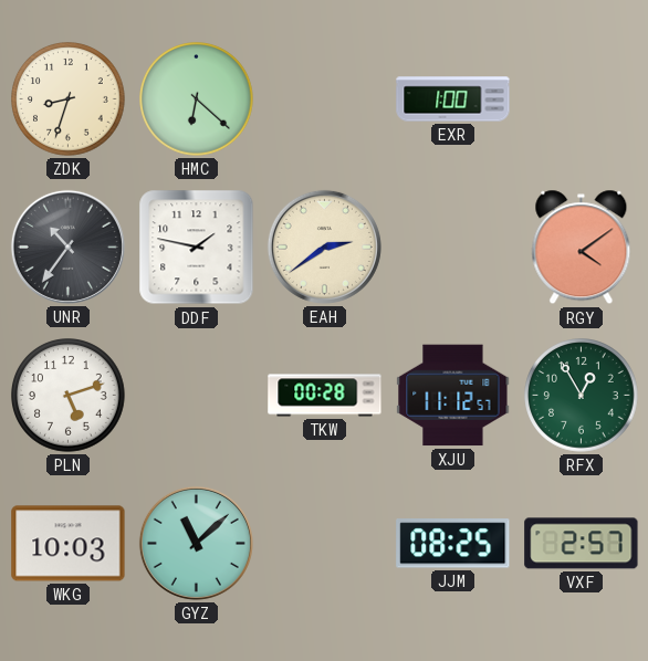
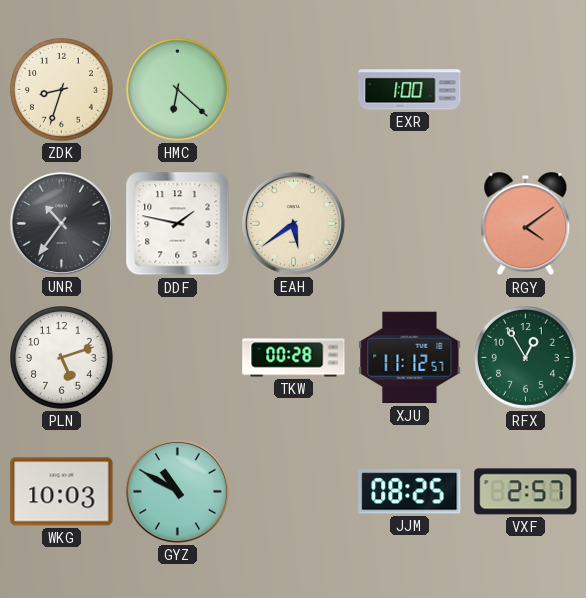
EAH: 2:39 -> 5:39 (293, 223)
GYZ: 11:08 -> 10:50 (177, 491)
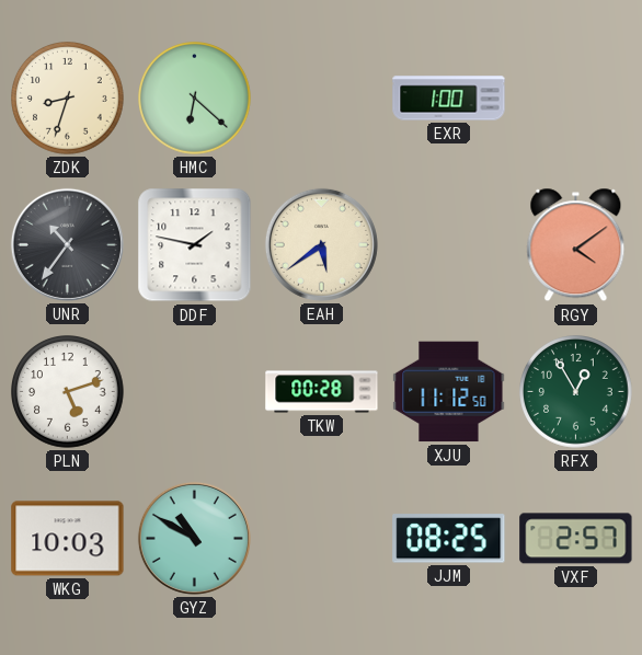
XJU: 11:12:57 -> 11:12:50 (449, 392)
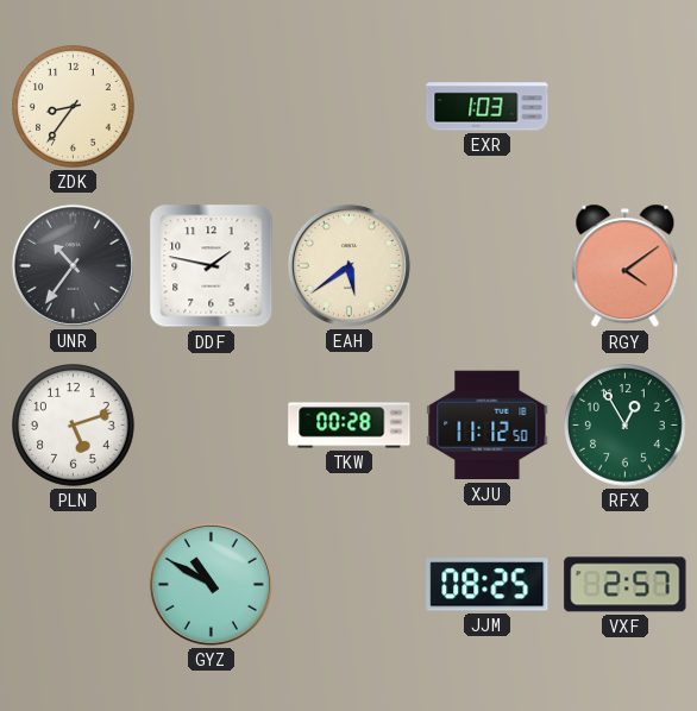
ZDK: 8:33 -> 8:36 (74, 107)
HMC: 6:22 -> none (195, 99)
EXR: 1:00 -> 1:03 (488, 107)
WKG: 10:03 -> none (68, 539)
